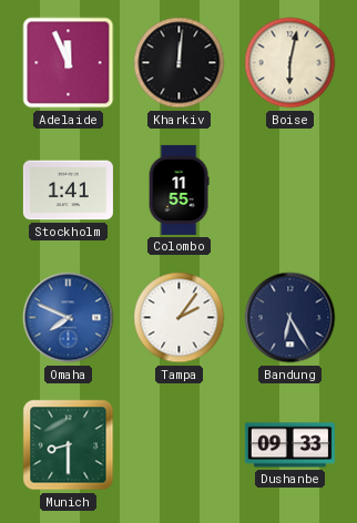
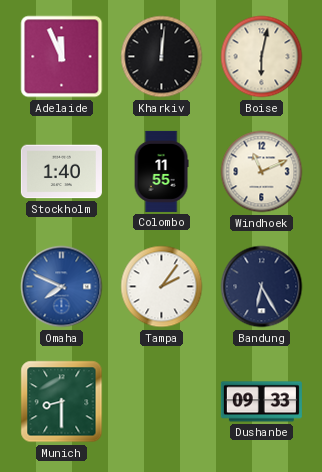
Stockholm: 1:41 -> 1:40 (61, 172)
Windhoek: none -> 11:11 (262, 172)
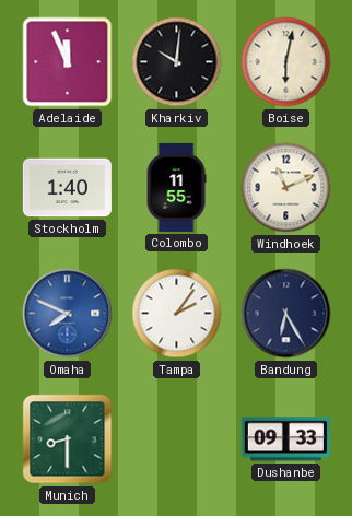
Kharkiv: 12:01 -> 10:01 (177, 62)
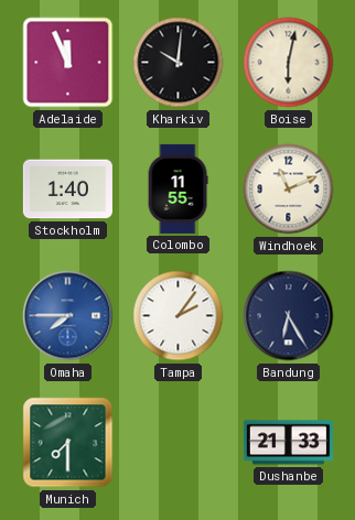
Omaha: 7:49 -> 7:45 (68, 316)
Munich: 8:30 -> 7:30 (68, 443)
Dushanbe: 09:33 -> 21:33 (288, 443)
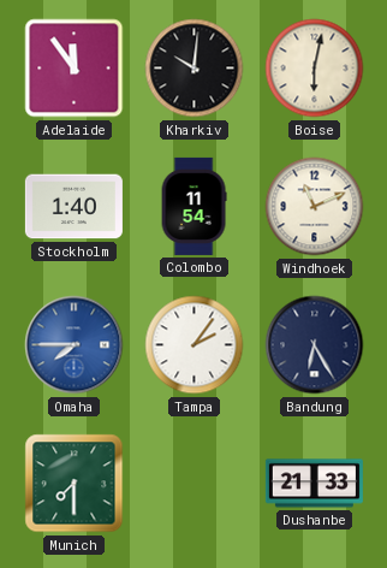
Adelaide: 11:56 -> 11:54 (75, 69)
Colombo: 11:55 -> 11:54 (194, 206)
